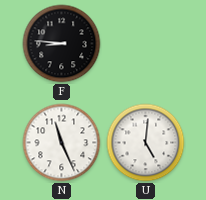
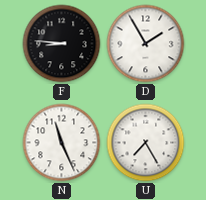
D: none -> 1:55 (146, 44)
U: 5:01 -> 7:25 (146, 143)
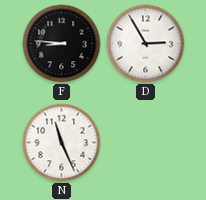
D: 1:55 -> 2:55 (146, 44)
U: 7:25 -> none (146, 143)
